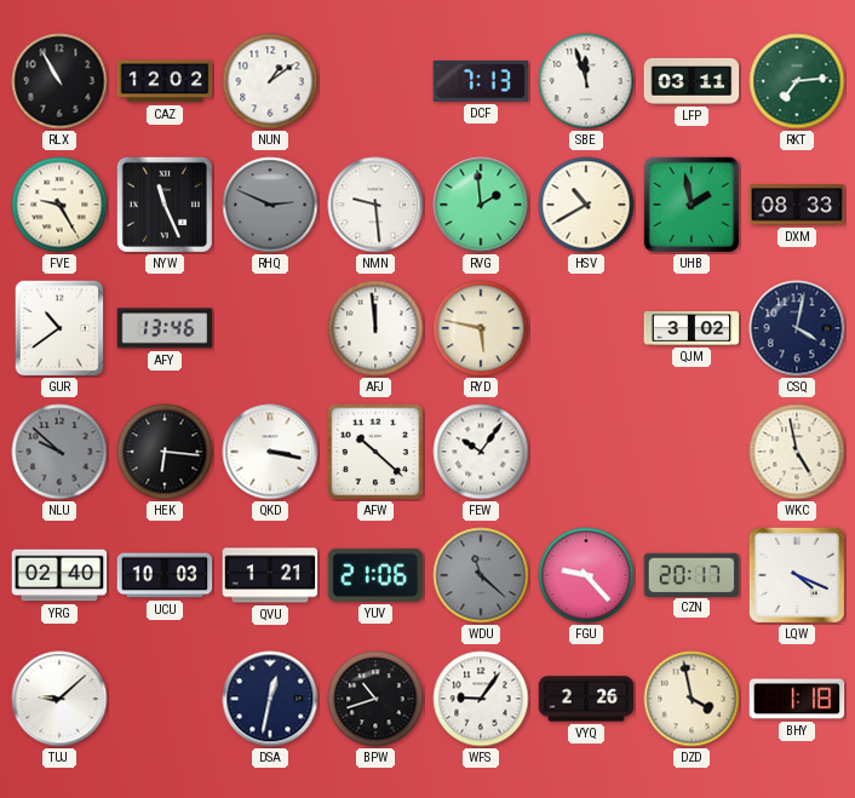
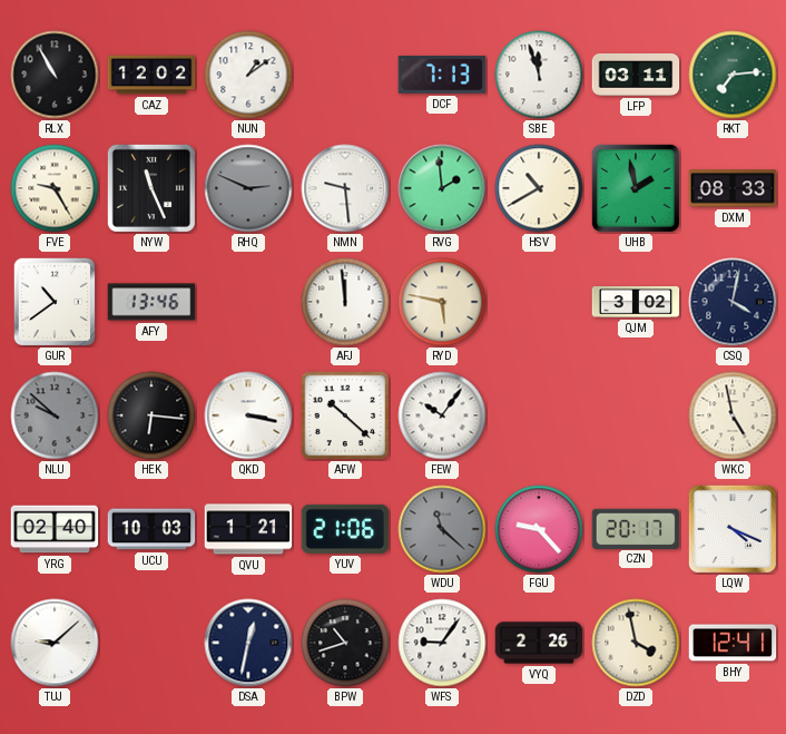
BHY: 1:18 -> 12:41 (733, 643)
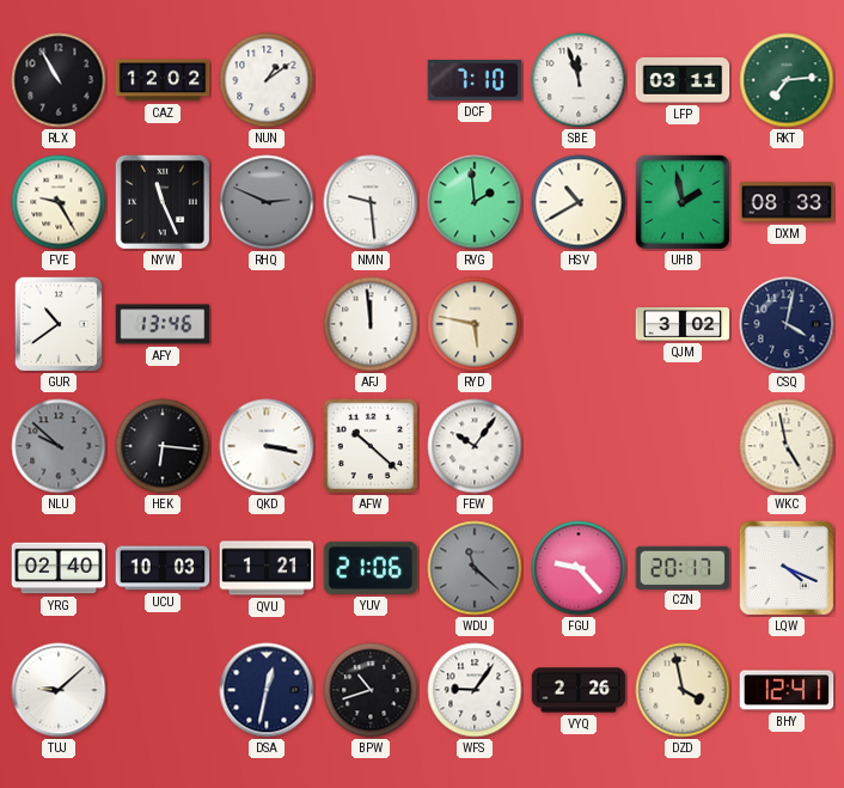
DCF: 7:13 -> 7:10 (475, 80)
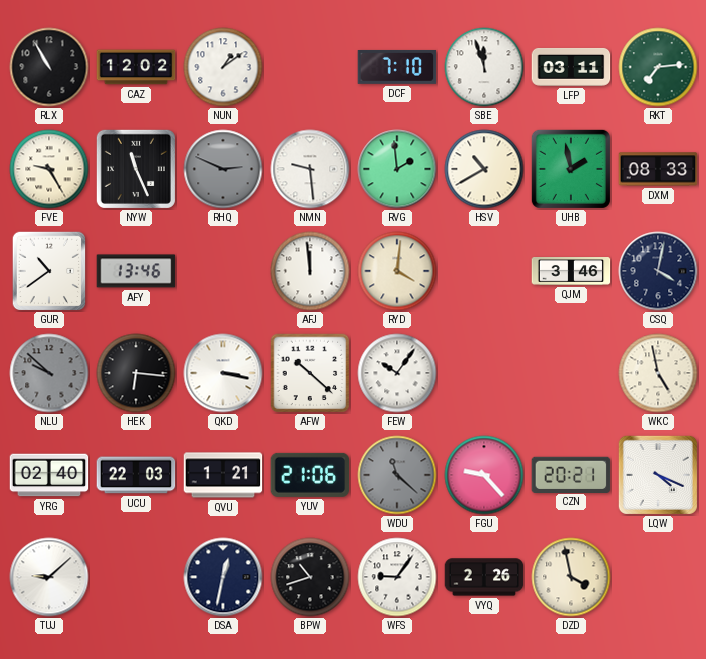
RYD: 5:47 -> 4:01 (397, 271)
QJM: 3:02 -> 3:46 (571, 272)
UCU: 10:03 -> 22:03 (136, 475)
CZN: 20:17 -> 20:21 (571, 474)
BHY: 12:41 -> none (787, 690)
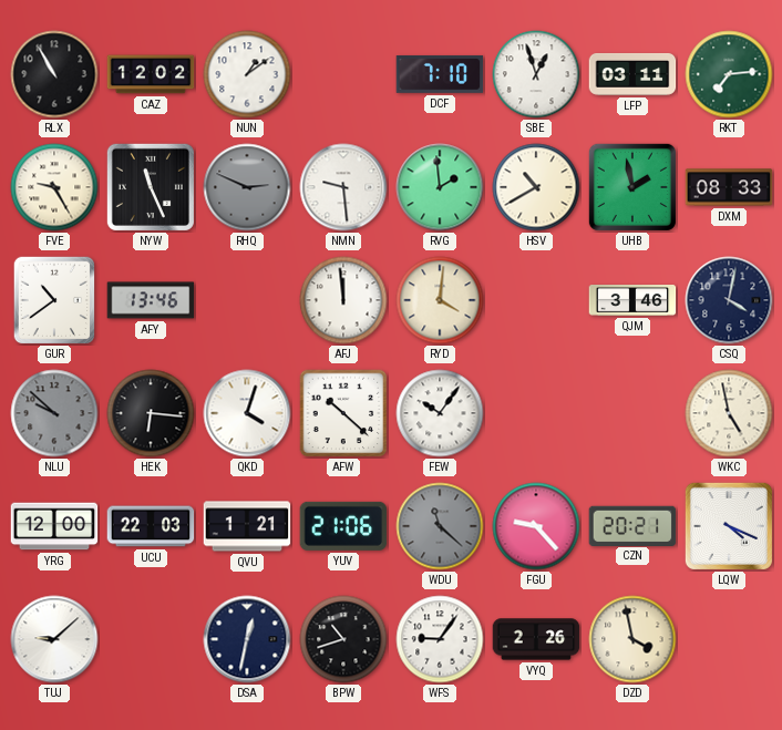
SBE: 11:57 -> 12:57 (536, 74)
QKD: 3:17 -> 4:03 (247, 413)
YRG: 02:40 -> 12:00 (54, 526)
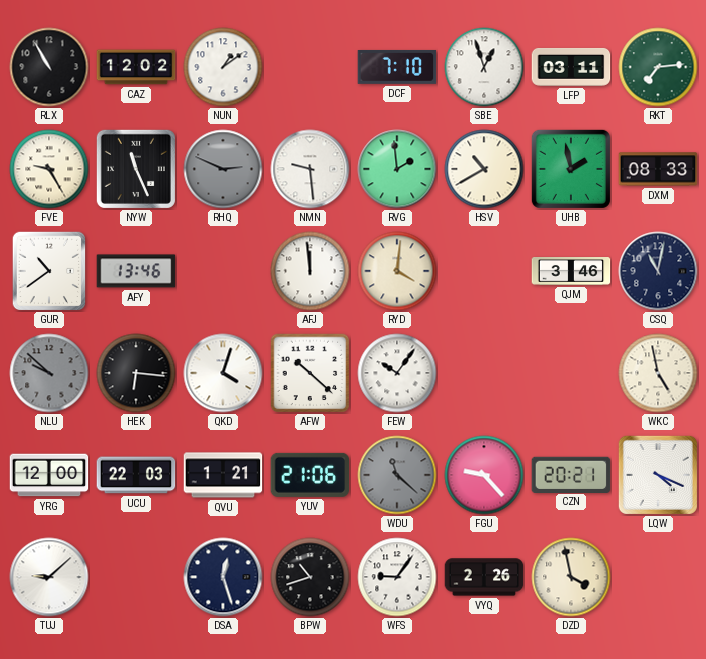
CSQ: 4:02 -> 11:02 (658, 271)
DSA: 12:32 -> 12:27 (223, 577)
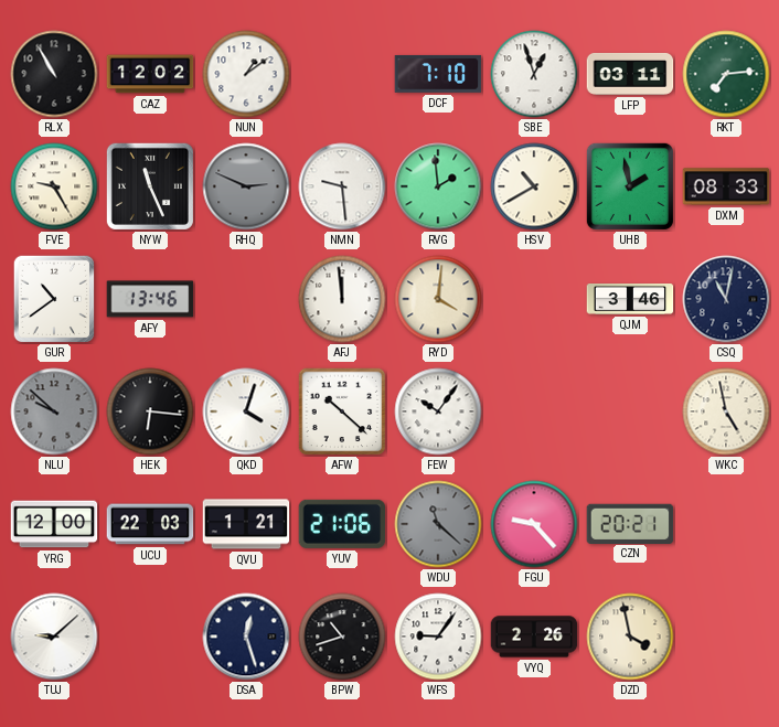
LQW: 4:19 -> none (658, 475)
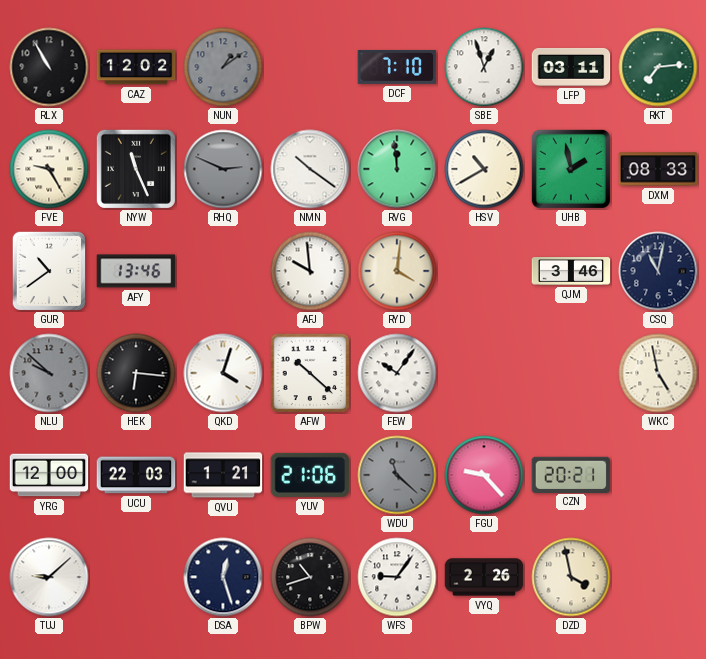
NUN dial: white -> grey (223, 67)
NMN: 9:29 -> 10:21 (310, 169)
RVG: 1:59 -> 11:59 (397, 169)
AFJ: 11:59 -> 9:59 (310, 271)
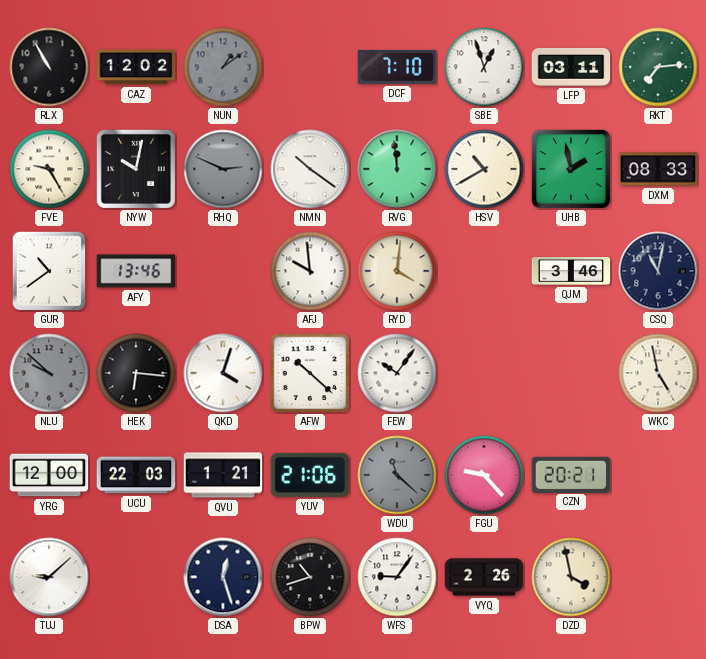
NYW: 11:26 -> 10:02 (136, 169)
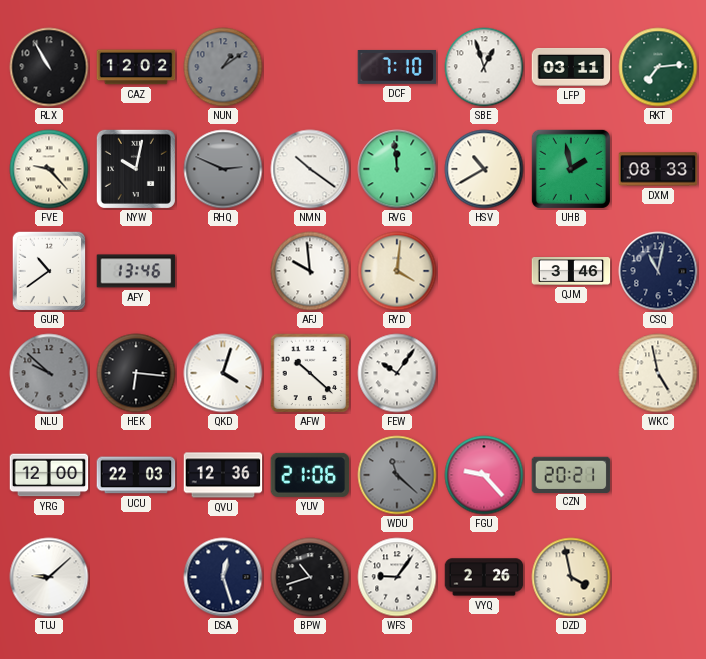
FVE: 9:25 -> 9:23 (49, 169)
QVU: 1:21 -> 12:36 (223, 475)
